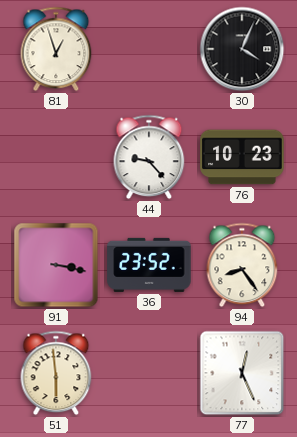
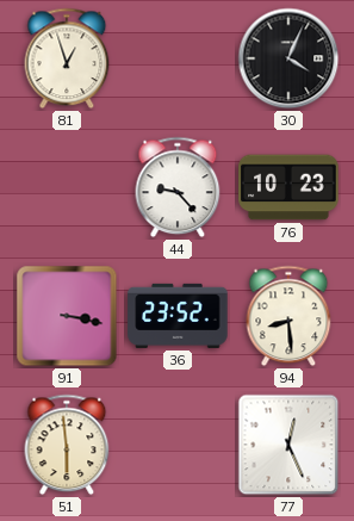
94: 8:24 -> 8:29 (288, 316)
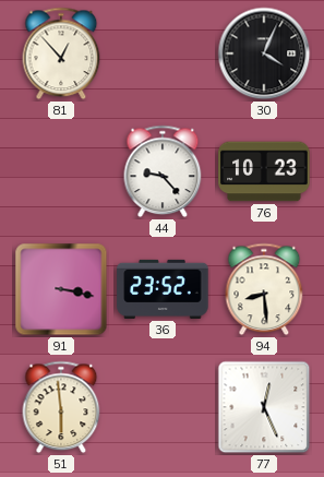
81: 12:57 -> 12:53 (61, 53)
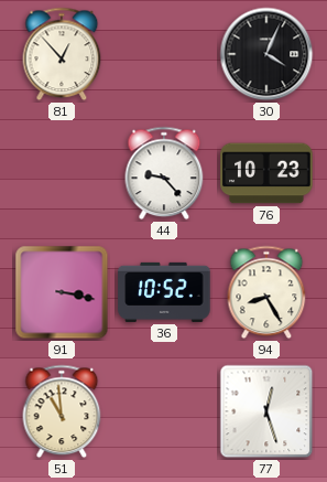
36: 23:52 -> 10:52 (164, 292)
94: 8:29 -> 8:25 (266, 292)
51: 5:59 -> 10:59 (62, 411)
77: 12:26 -> 12:27 (266, 411)
